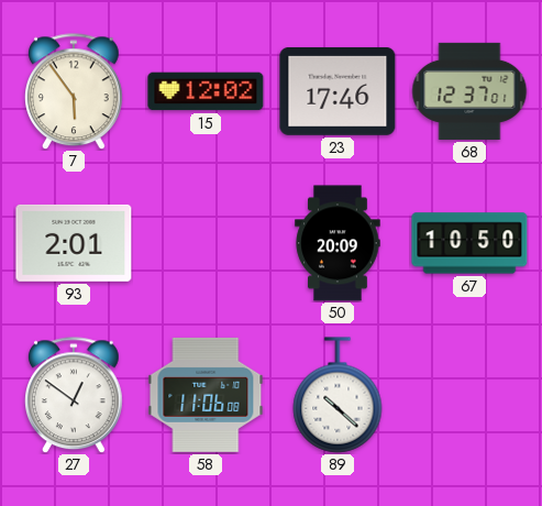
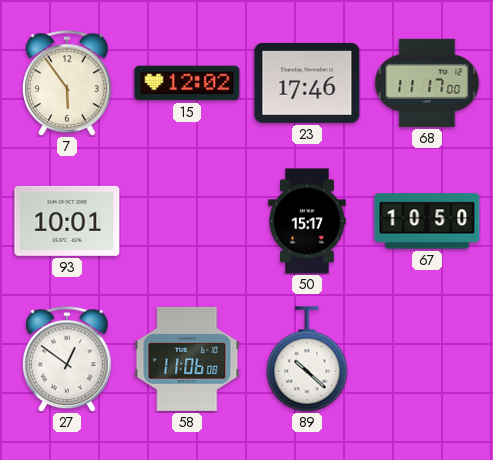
68: 12:37 -> 11:17 (427, 83)
93: 2:01 -> 10:01 (67, 221)
50: 20:09 -> 15:17 (307, 221)
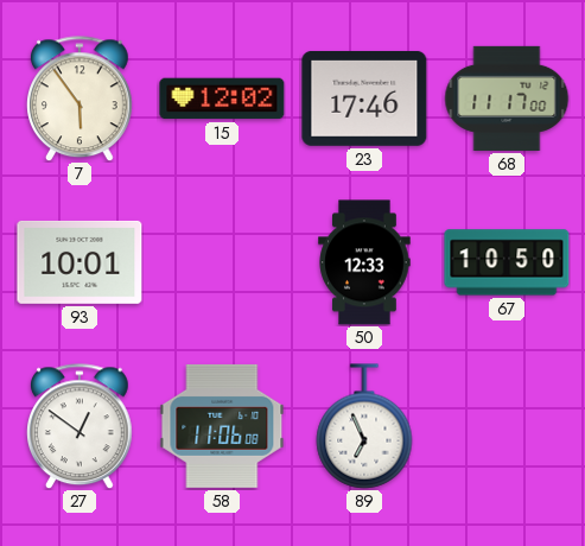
50: 15:17 -> 12:33 (364, 262)
89: 10:22 -> 6:56 (364, 426)
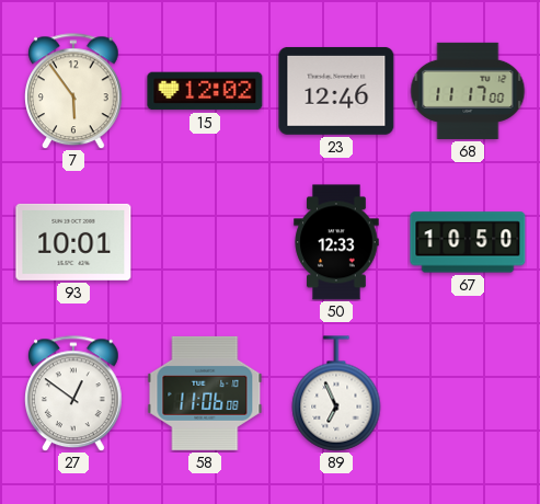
23: 17:46 -> 12:46 (336, 91)
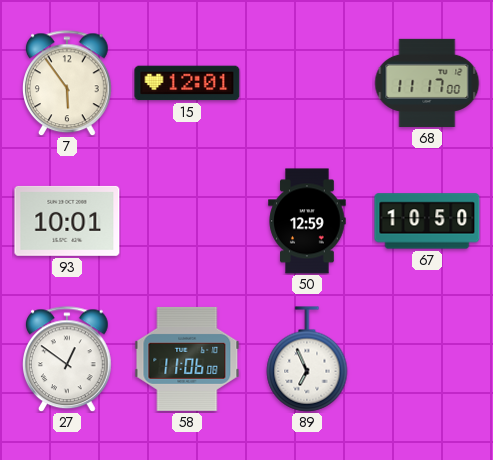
15: 12:02 -> 12:01 (187, 83)
23: 12:46 -> none (336, 91)
50: 12:33 -> 12:59 (307, 221)
